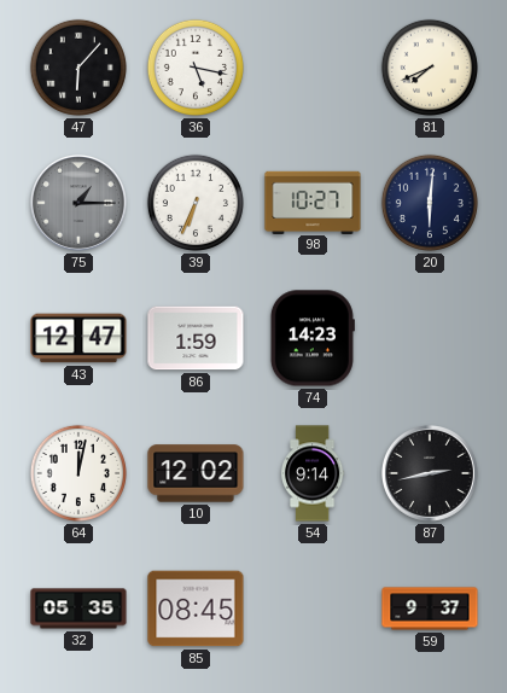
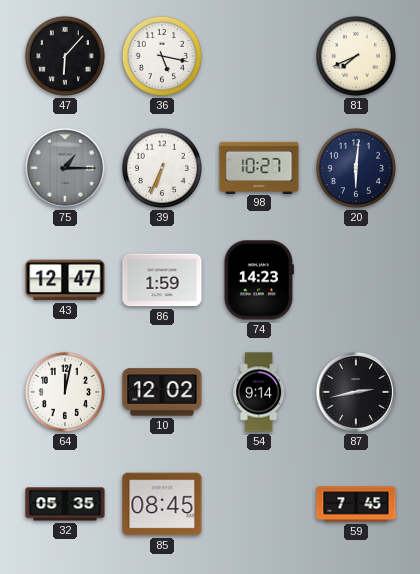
59: 9:37 -> 7:45 (356, 504)
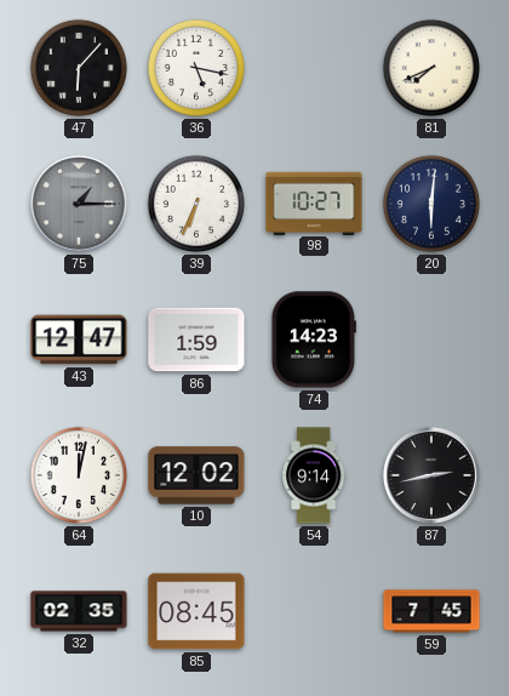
32: 05:35 -> 02:35 (79, 611)
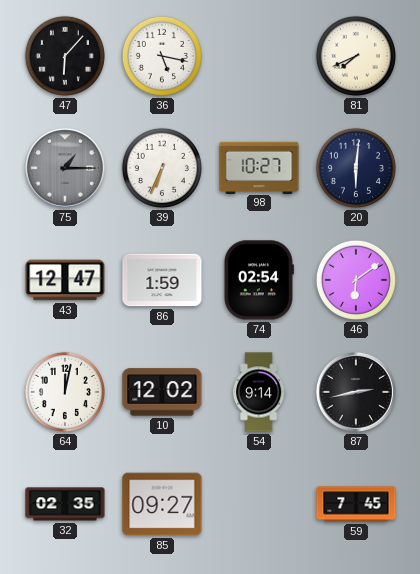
74: 14:23 -> 02:54 (259, 280)
46: none -> 6:09 (356, 280)
85: 08:45 -> 09:27 (162, 504)
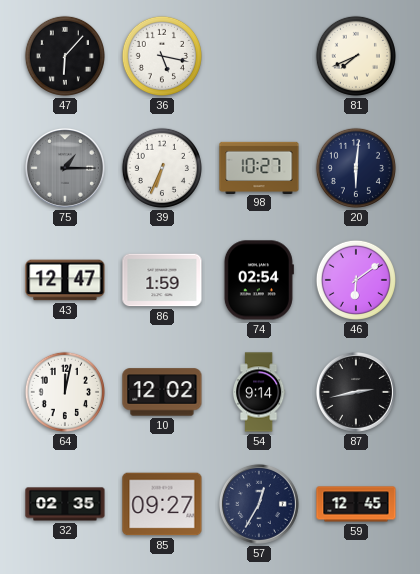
57: none -> 12:35 (259, 504)
59: 7:45 -> 12:45 (356, 504)
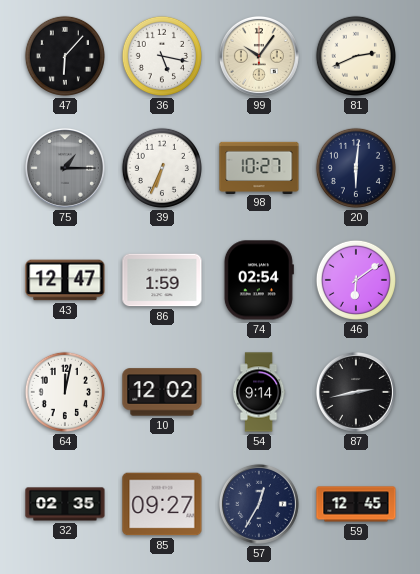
99: none -> 10:06 (259, 56)
81: 7:41 -> 2:41 (356, 56)
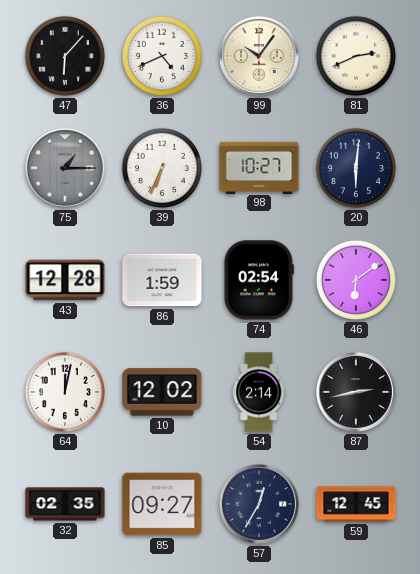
36: 5:17 -> 4:41 (162, 56)
43: 12:47 -> 12:28 (65, 280)
54: 9:14 -> 2:14 (259, 392)
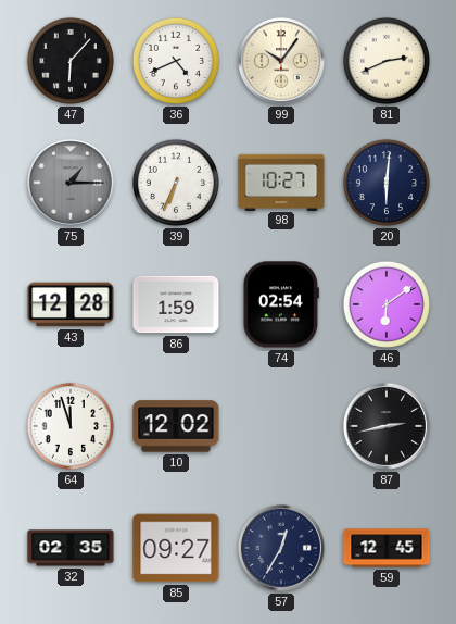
64: 12:02 -> 11:57 (71, 426)
54: 2:14 -> none (259, 392)
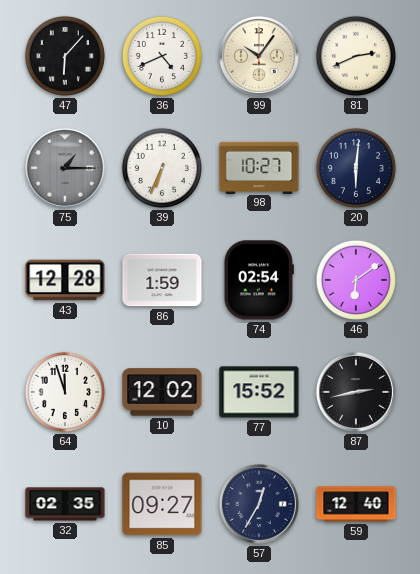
77: none -> 15:52 (259, 392)
59: 12:45 -> 12:40 (356, 504)
